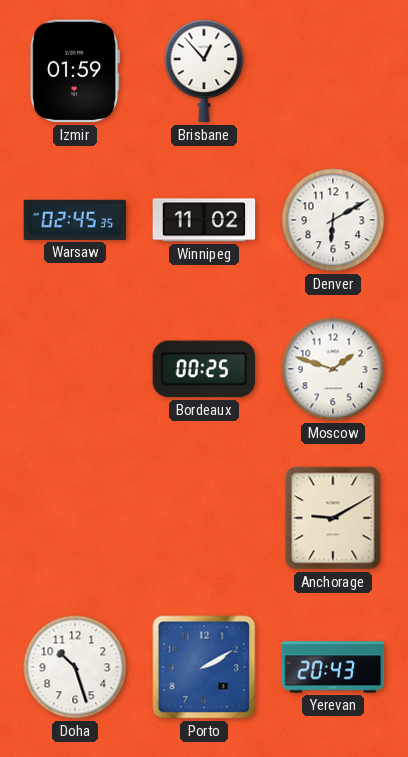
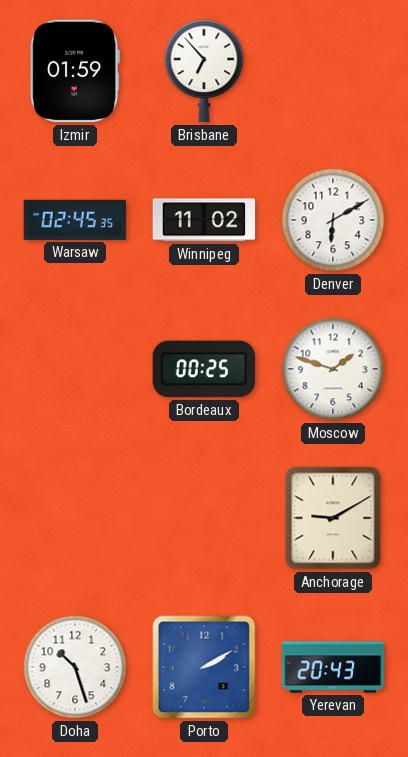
Brisbane: 12:53 -> 6:53 (204, 71)
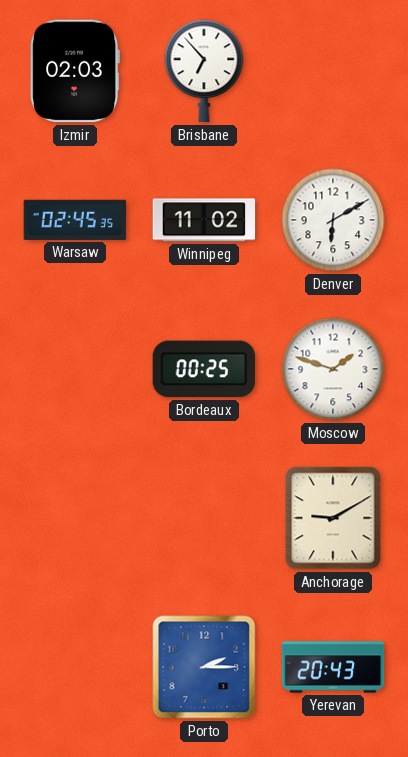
Izmir: 01:59 -> 02:03 (74, 71)
Doha: 10:27 -> none (75, 667)
Porto: 2:10 -> 2:15 (204, 667)
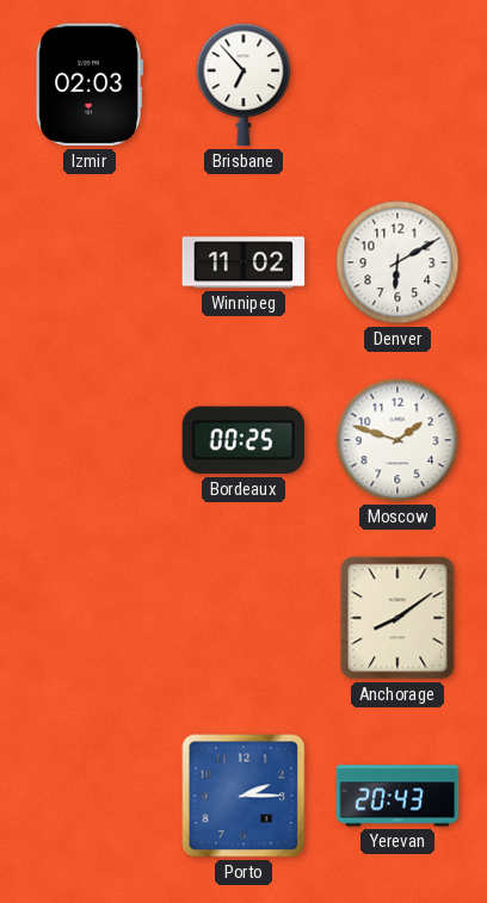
Warsaw: 02:45 -> none (75, 220)
Anchorage: 9:10 -> 8:09 (397, 618)
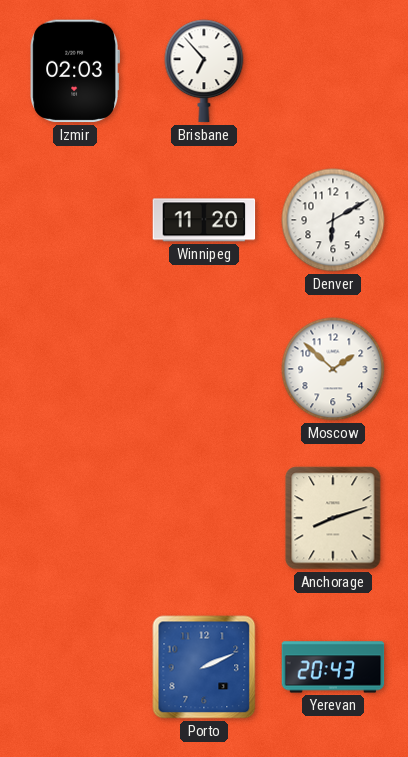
Winnipeg: 11:02 -> 11:20 (204, 220)
Bordeaux: 00:25 -> none (243, 440)
Moscow: 1:48 -> 1:52 (333, 369)
Anchorage: 8:09 -> 8:12 (333, 518)
Porto: 2:15 -> 2:11 (204, 667)
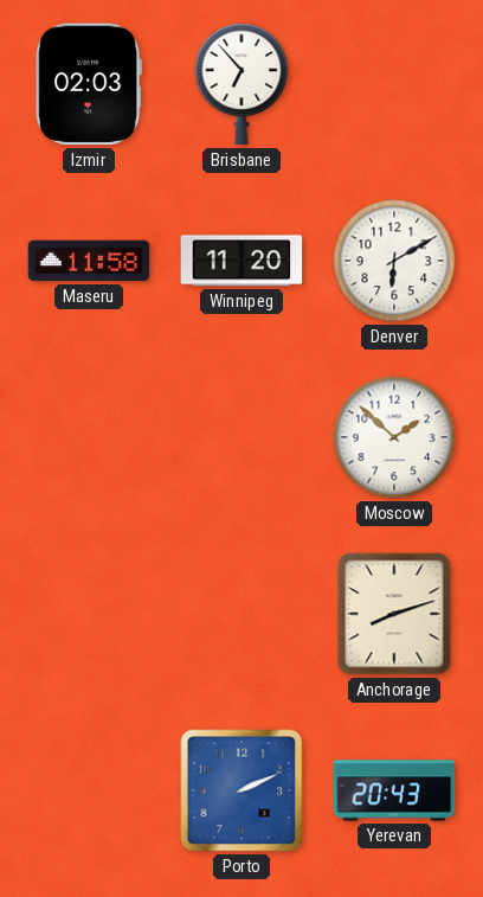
Maseru: none -> 11:58 (89, 261)
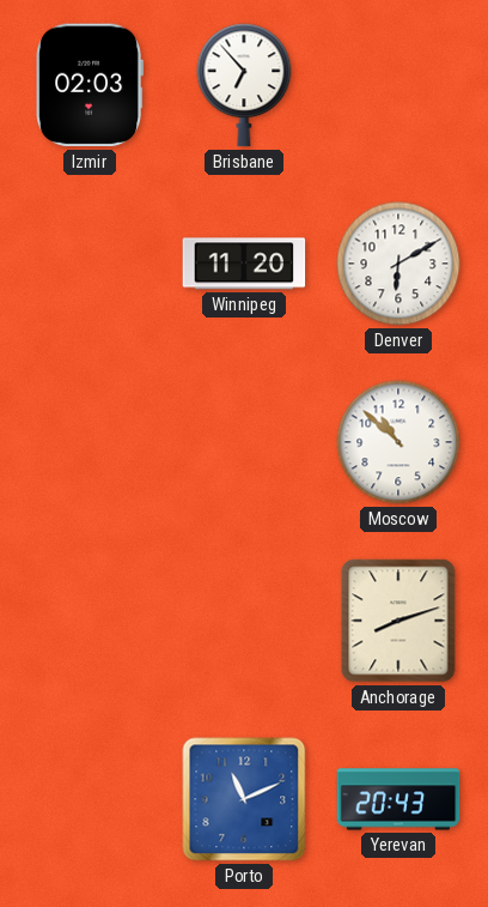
Maseru: 11:58 -> none (89, 261)
Moscow: 1:52 -> 10:52 (398, 442)
Porto: 2:11 -> 11:11 (244, 799)
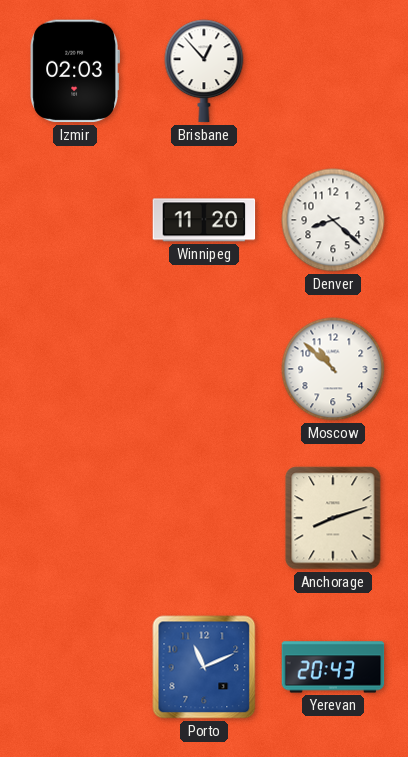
Brisbane: 6:53 -> 12:53 (204, 71)
Denver: 6:10 -> 8:22 (333, 220)
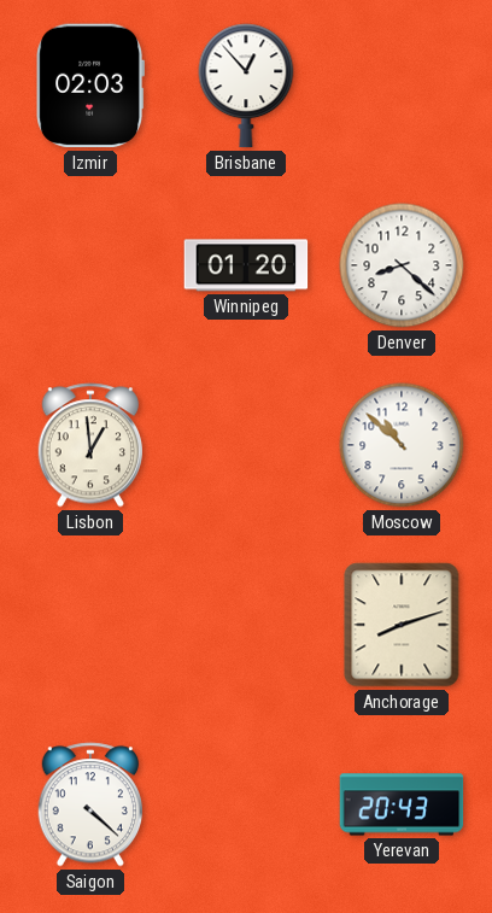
Winnipeg: 11:20 -> 01:20 (246, 265)
Lisbon: none -> 12:59 (89, 445)
Saigon: none -> 4:22 (89, 804)
Porto: 11:11 -> none (204, 667)
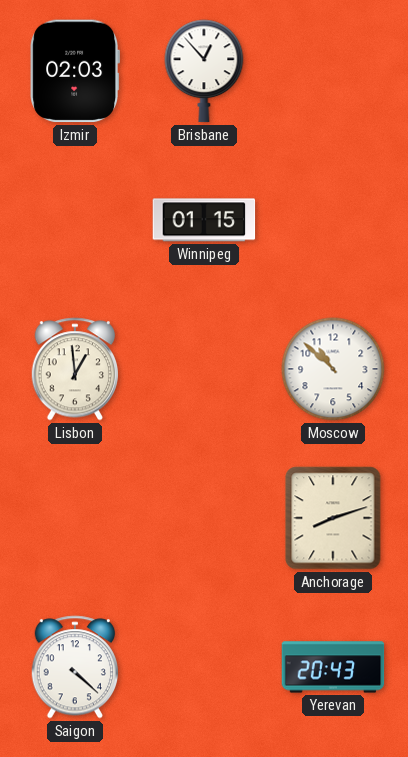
Winnipeg: 01:20 -> 01:15 (204, 220)
Denver: 8:22 -> none (402, 265)
